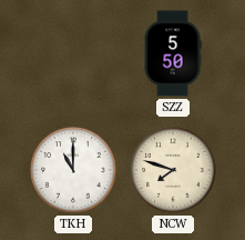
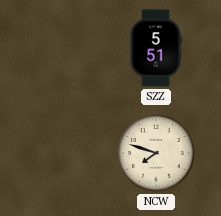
SZZ: 5:50 -> 5:51 (156, 48)
TKH: 11:00 -> none (73, 170)
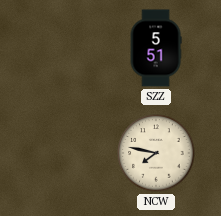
NCW: 7:48 -> 7:47 (156, 153)
